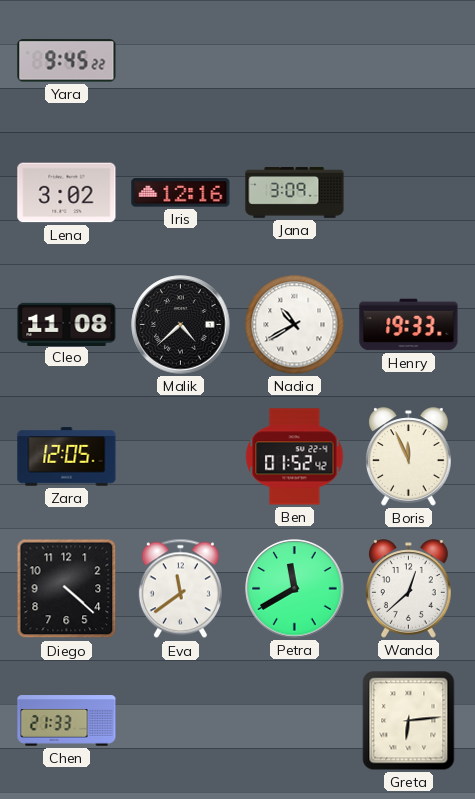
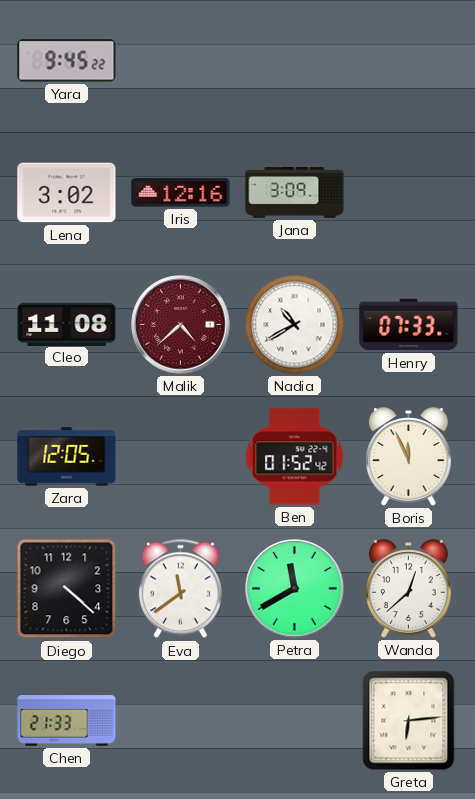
Malik dial: black -> burgundy (181, 325)
Henry: 19:33 -> 07:33 (409, 325)
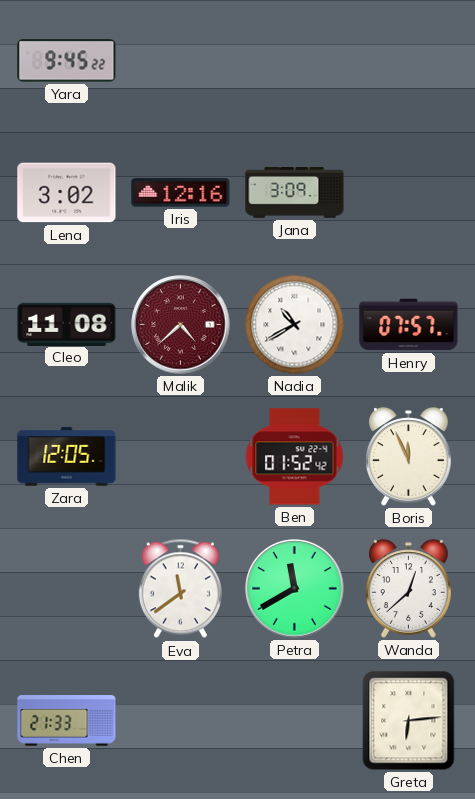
Henry: 07:33 -> 07:57 (409, 325)
Diego: 4:22 -> none (67, 589)
